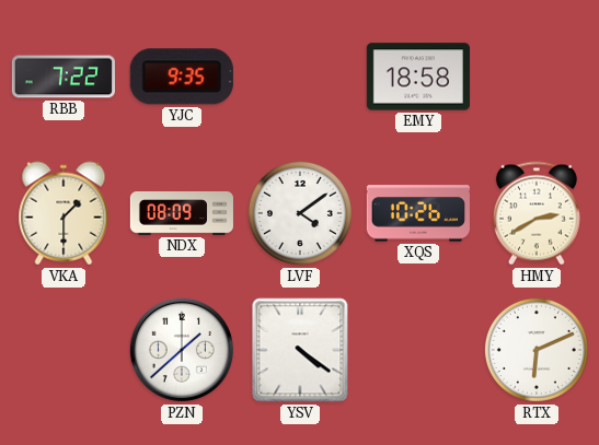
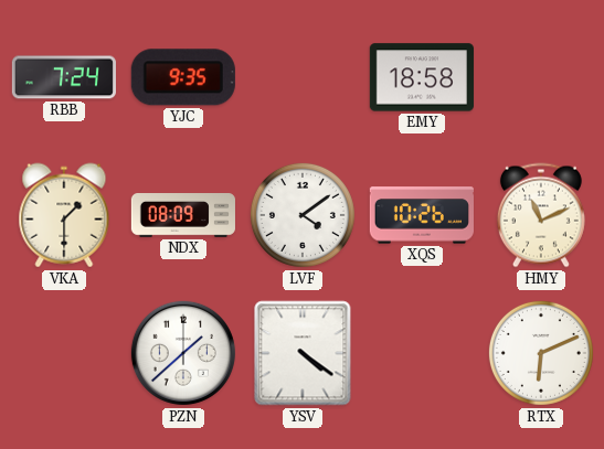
RBB: 7:22 -> 7:24 (64, 77)
HMY: 2:40 -> 11:11 (541, 215)
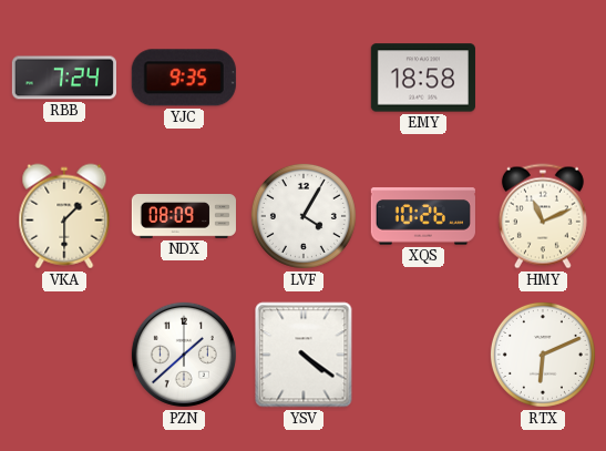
LVF: 4:09 -> 4:05 (304, 216)
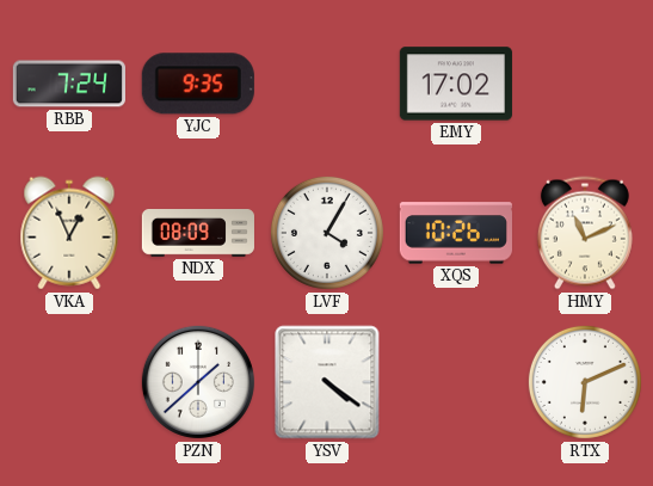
EMY: 18:58 -> 17:02 (456, 84)
VKA: 1:30 -> 12:56 (69, 233)
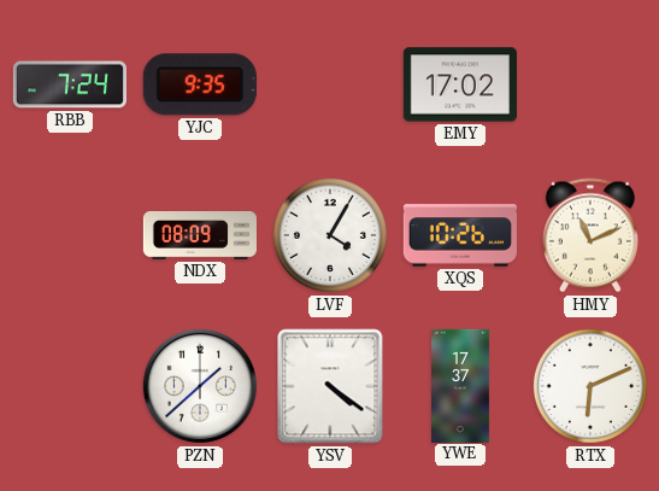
VKA: 12:56 -> none (69, 233)
YWE: none -> 17:37 (461, 385)
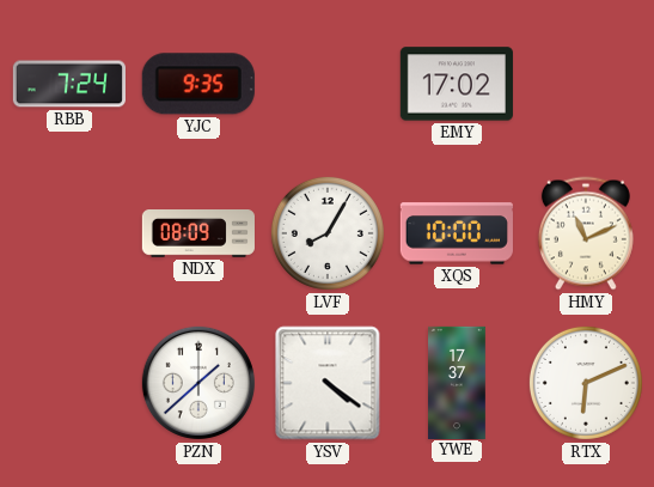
LVF: 4:05 -> 8:05 (328, 233)
XQS: 10:26 -> 10:00 (457, 233)
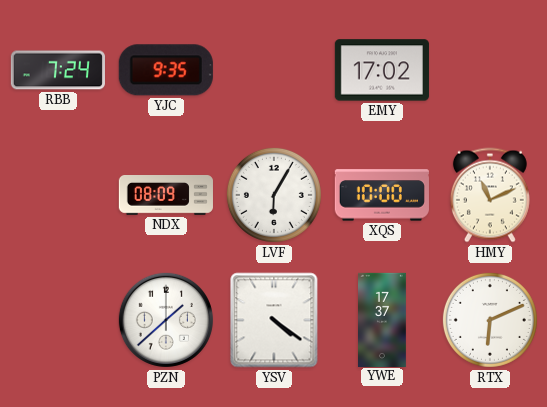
LVF: 8:05 -> 6:05 (274, 195)
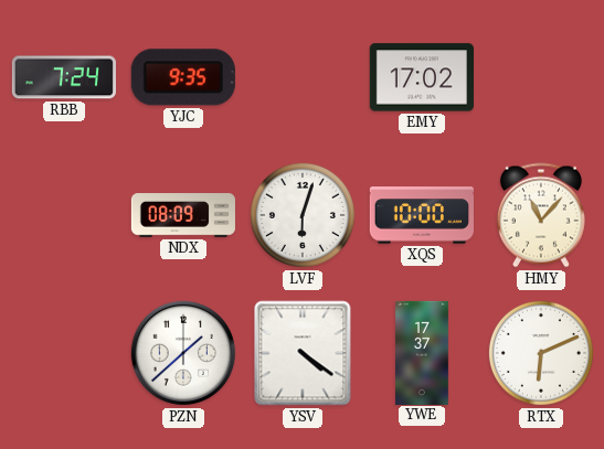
LVF: 6:05 -> 6:03 (303, 215)
HMY: 11:11 -> 11:07 (541, 215)
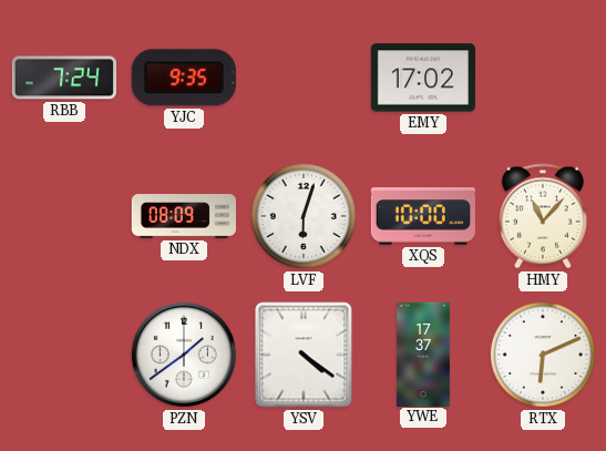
PZN: 1:38 -> 1:39 (184, 355)
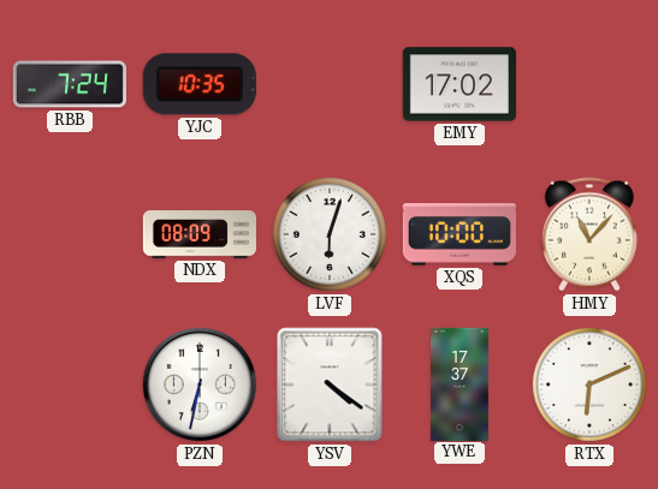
YJC: 9:35 -> 10:35 (200, 84)
PZN: 1:39 -> 6:32 (200, 384)
